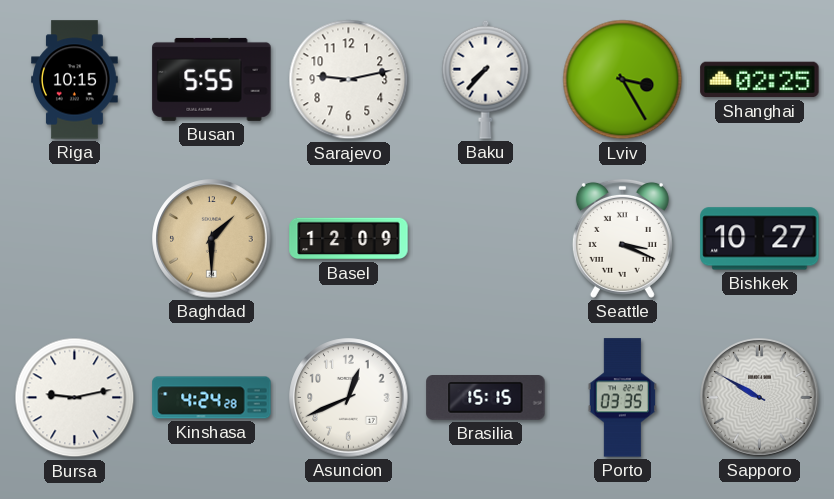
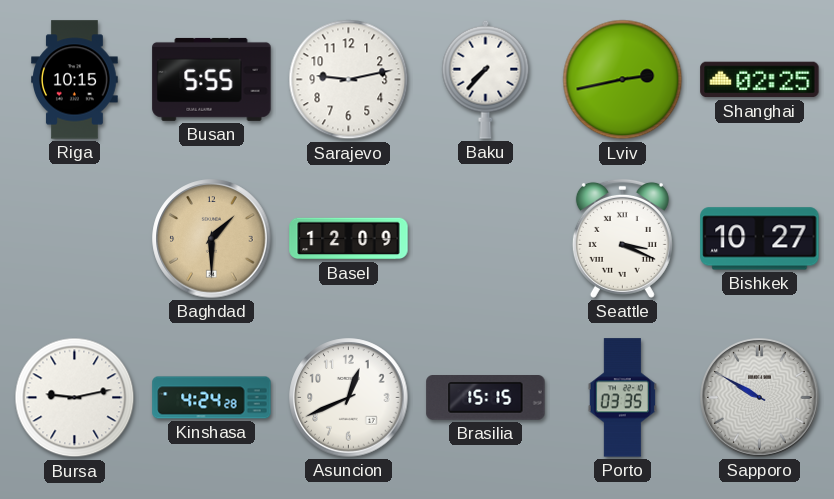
Lviv: 3:25 -> 2:43 (623, 80)
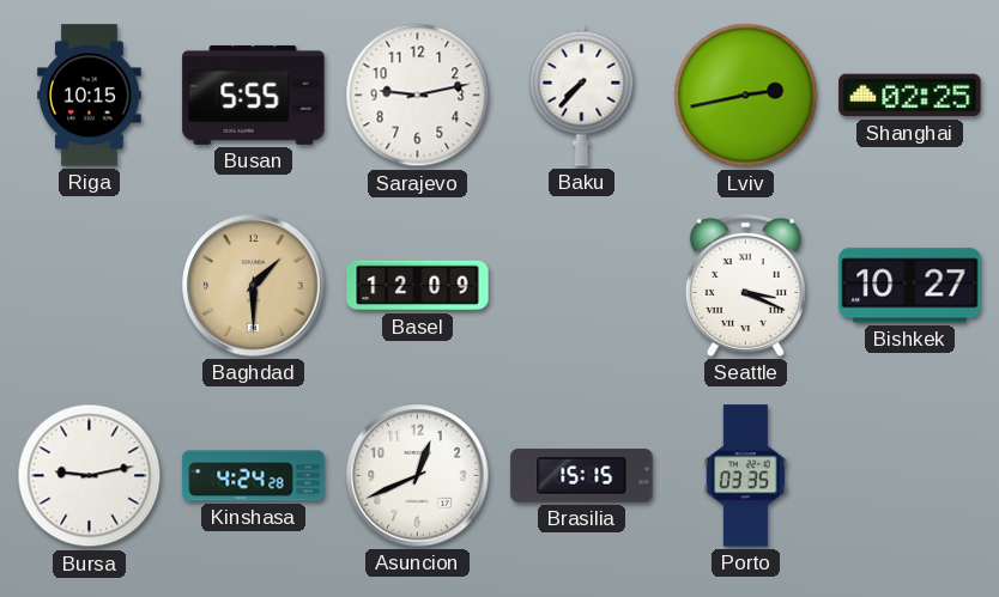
Sapporo: 9:50 -> none (760, 398)
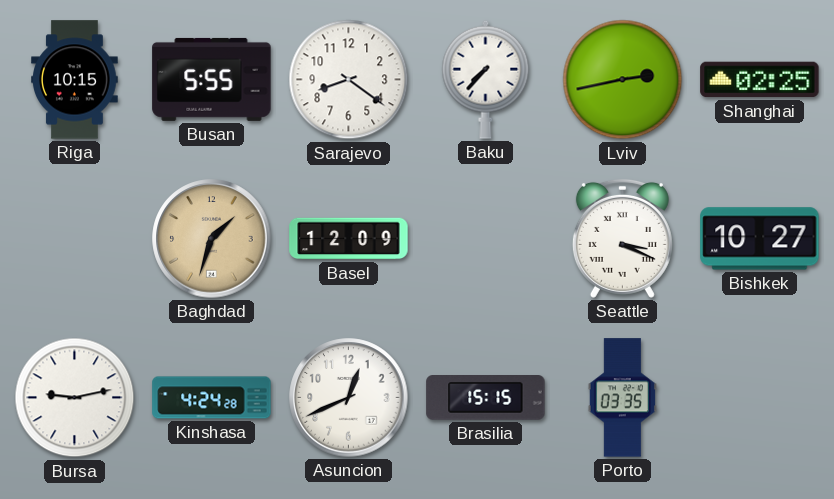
Sarajevo: 9:13 -> 8:21 (349, 80)
Baghdad: 1:30 -> 1:33 (212, 239)
